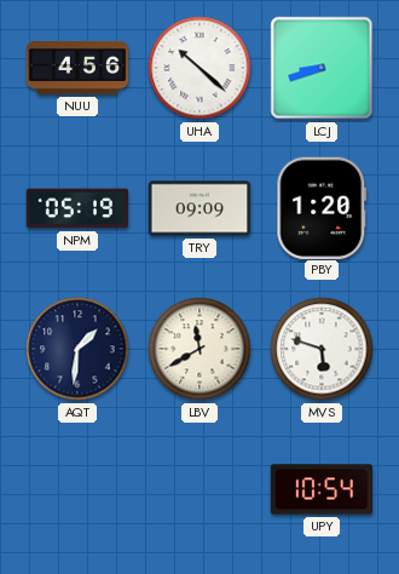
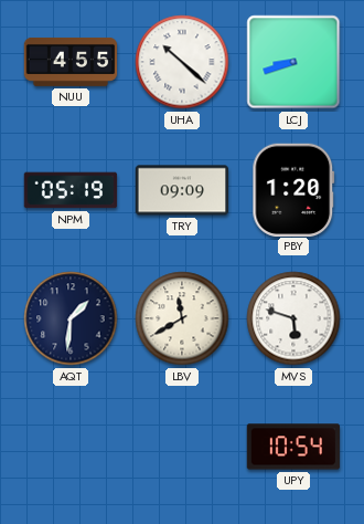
NUU: 4:56 -> 4:55 (71, 62)
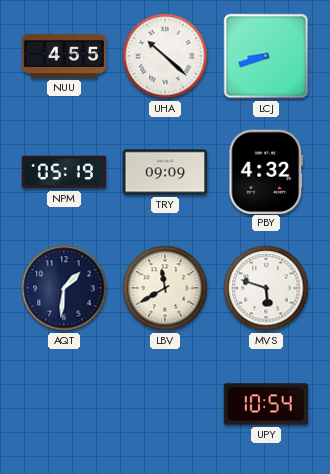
PBY: 1:20 -> 4:32 (266, 171)
